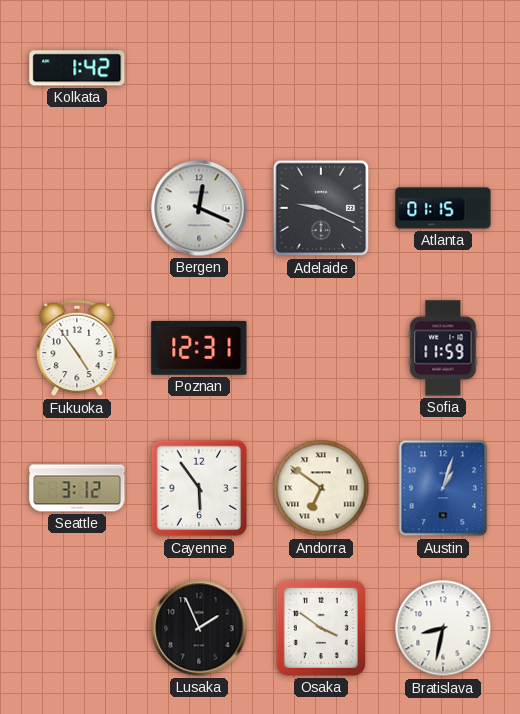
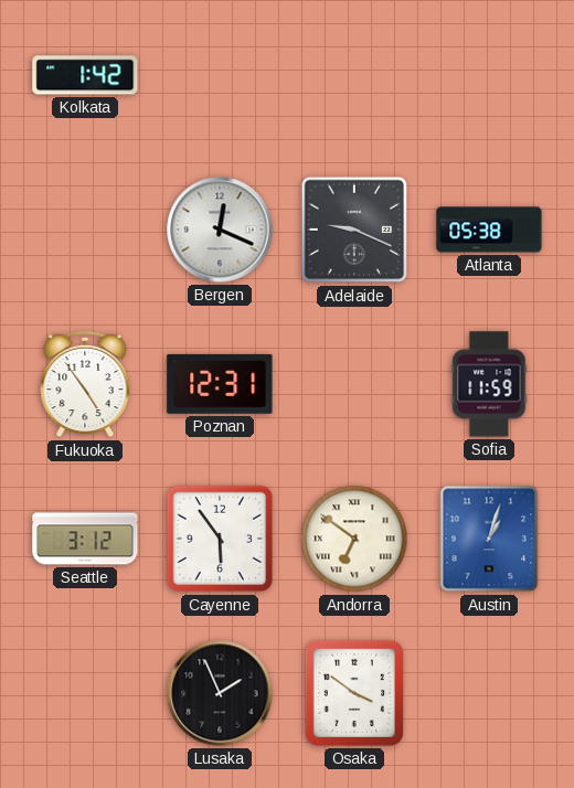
Atlanta: 01:15 -> 05:38 (489, 230)
Bratislava: 8:32 -> none (443, 628)
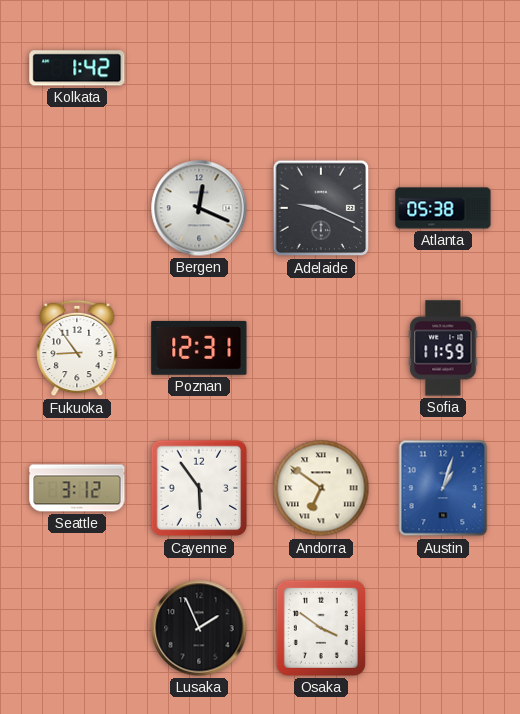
Fukuoka: 4:54 -> 8:54 (77, 348)
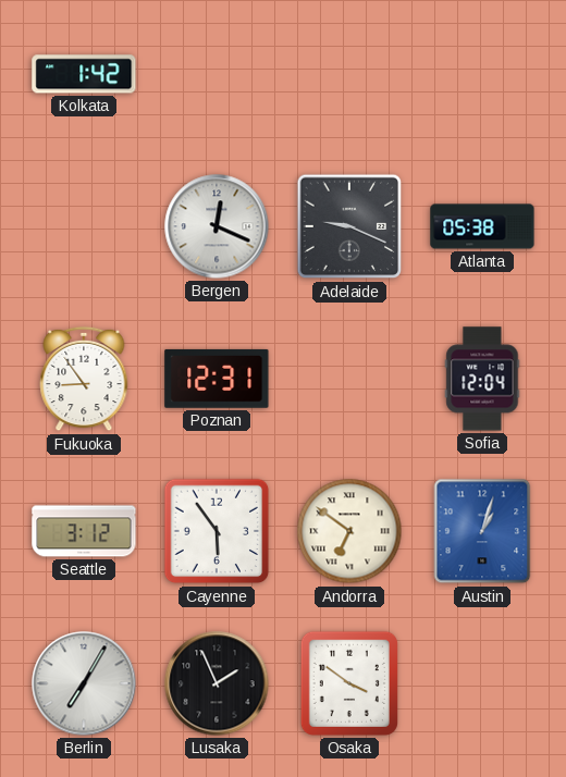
Sofia: 11:59 -> 12:04 (482, 379)
Berlin: none -> 7:05 (84, 683)
